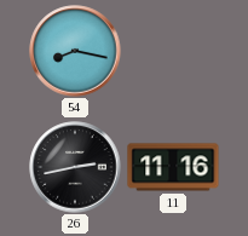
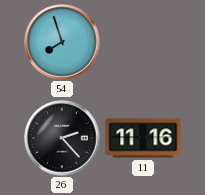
54: 8:17 -> 7:57 (62, 42)
26: 2:43 -> 2:23 (62, 138)
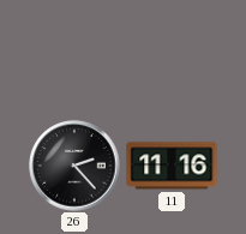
54: 7:57 -> none (62, 42)
